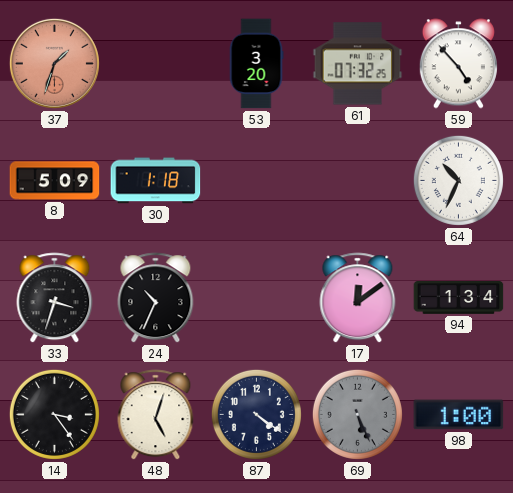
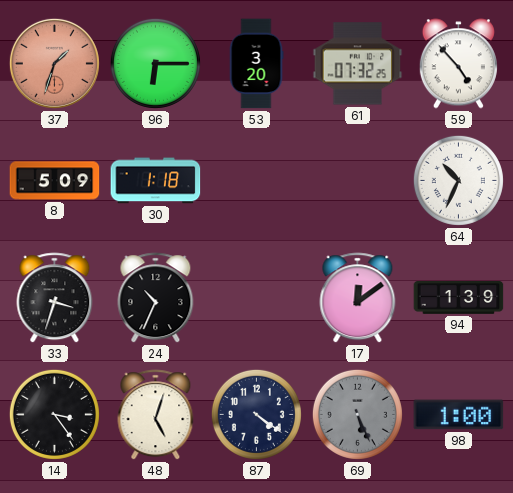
96: none -> 6:15 (155, 63)
94: 1:34 -> 1:39 (459, 298)
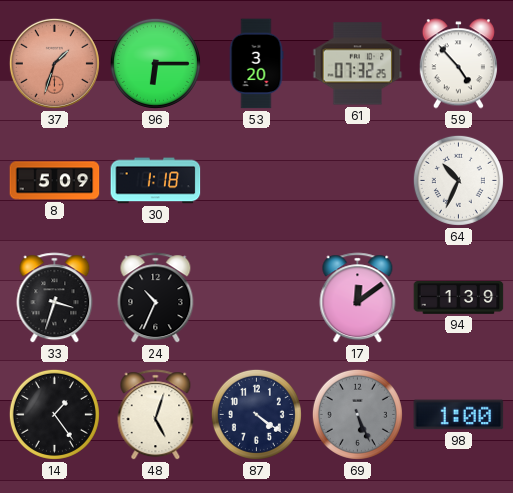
14: 3:24 -> 1:24 (54, 414)
